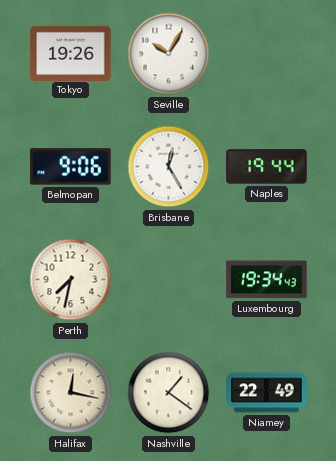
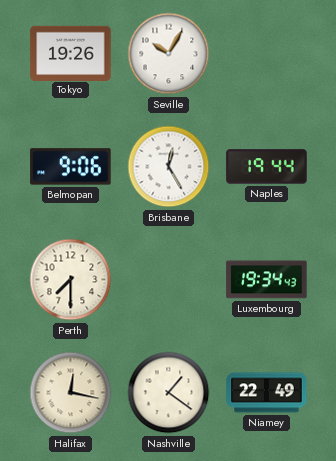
Perth: 7:32 -> 7:30 (71, 280)
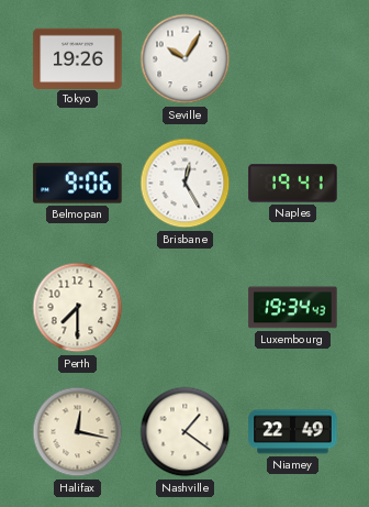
Naples: 19:44 -> 19:41 (293, 184)
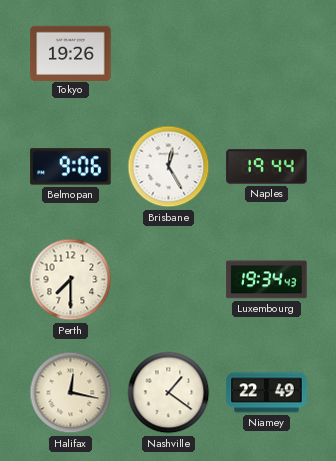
Seville: 10:05 -> none (186, 59)
Naples: 19:41 -> 19:44 (267, 167)
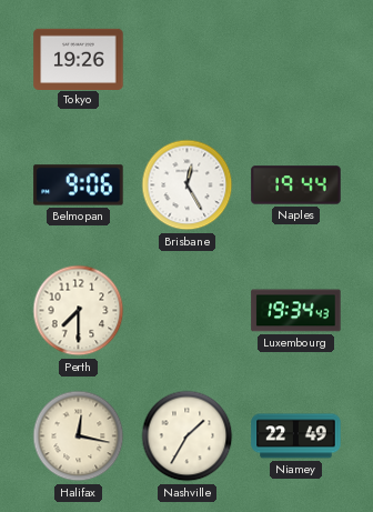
Nashville: 1:21 -> 1:35 (188, 436)
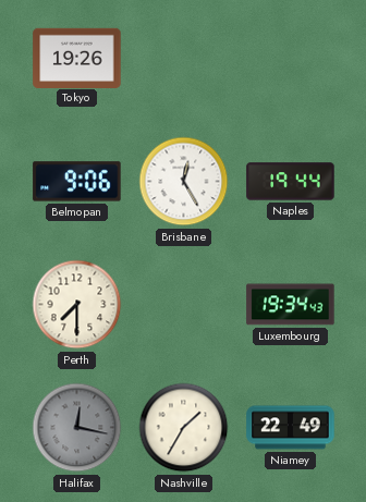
Halifax dial: cream -> grey (77, 428)
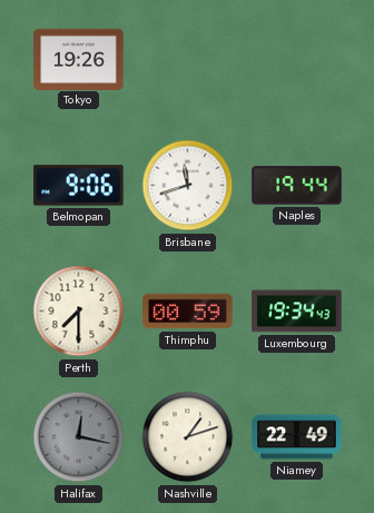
Brisbane: 12:25 -> 11:42 (188, 186)
Thimphu: none -> 00:59 (188, 312)
Nashville: 1:35 -> 1:12 (188, 437)
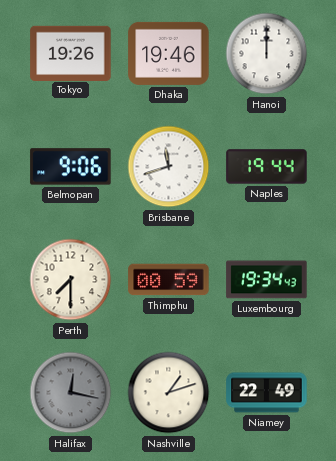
Dhaka: none -> 19:46 (169, 53)
Hanoi: none -> 12:00 (267, 54)
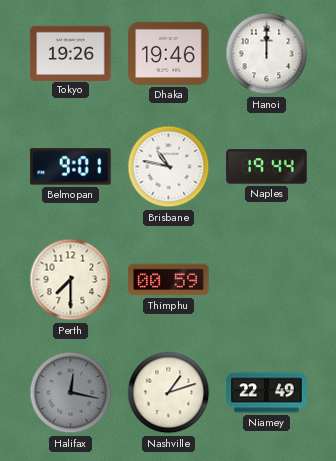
Belmopan: 9:06 -> 9:01 (71, 167)
Brisbane: 11:42 -> 10:47 (169, 167)
Luxembourg: 19:34 -> none (267, 280)
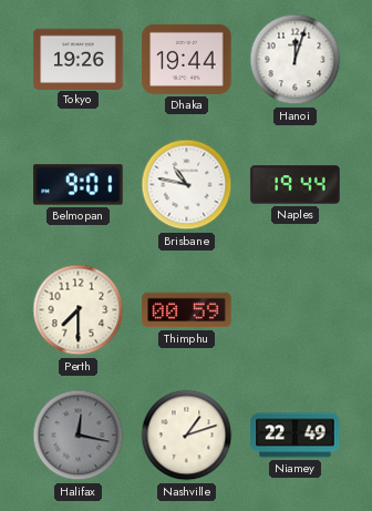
Dhaka: 19:46 -> 19:44 (187, 59)
Hanoi: 12:00 -> 12:03 (296, 60)
